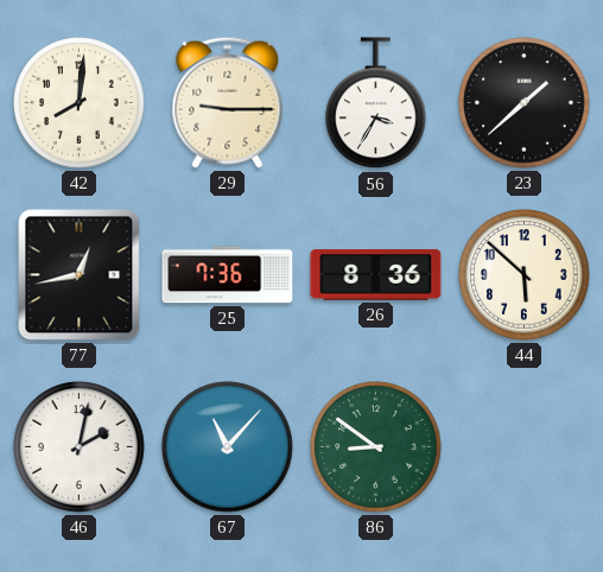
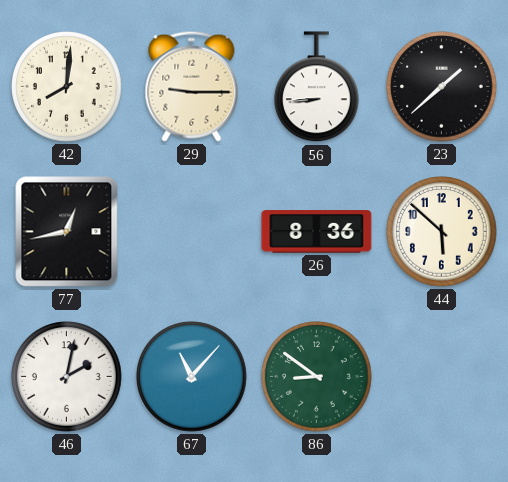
56: 3:35 -> 8:44 (317, 87)
25: 7:36 -> none (228, 275)
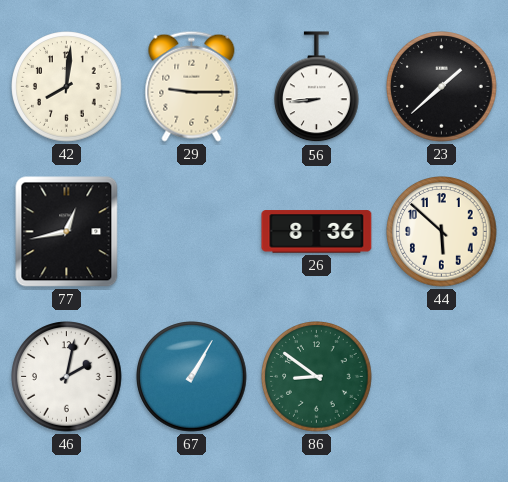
67: 11:07 -> 1:05 (192, 377)
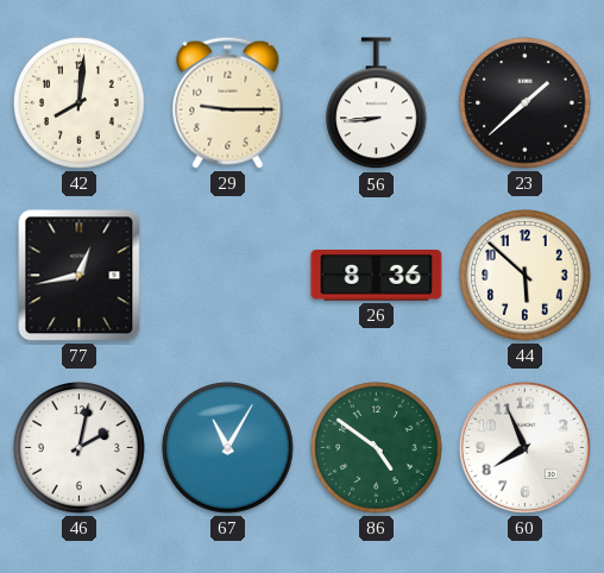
67: 1:05 -> 11:05 (228, 448)
86: 8:51 -> 4:51 (377, 448)
60: none -> 7:56 (524, 447)
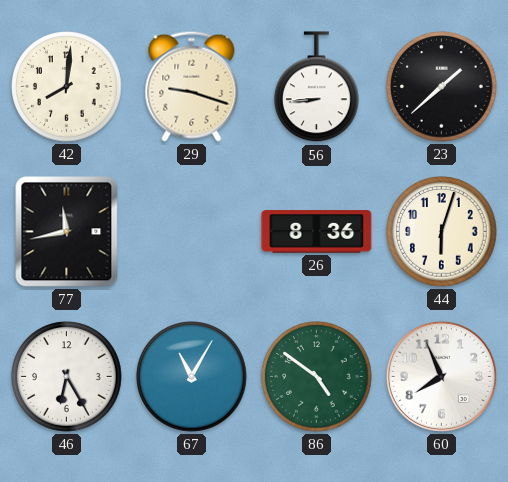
29: 9:15 -> 9:18 (192, 86)
77: 12:43 -> 11:43 (67, 232)
44: 5:52 -> 6:03 (442, 232)
46: 2:02 -> 6:25 (67, 377)
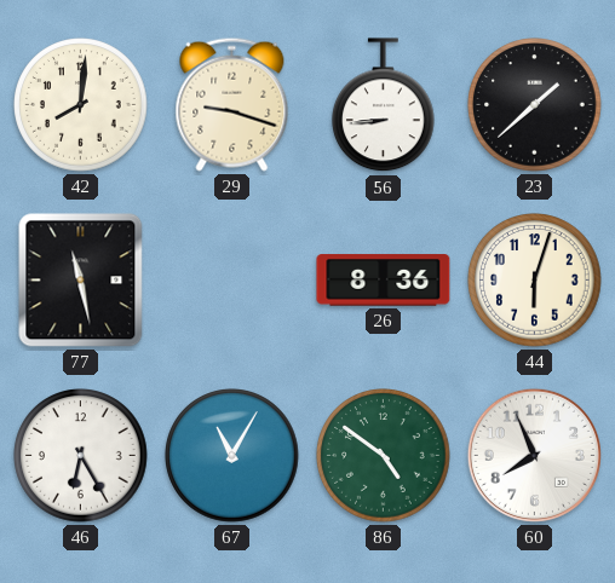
77: 11:43 -> 11:28 (81, 281)
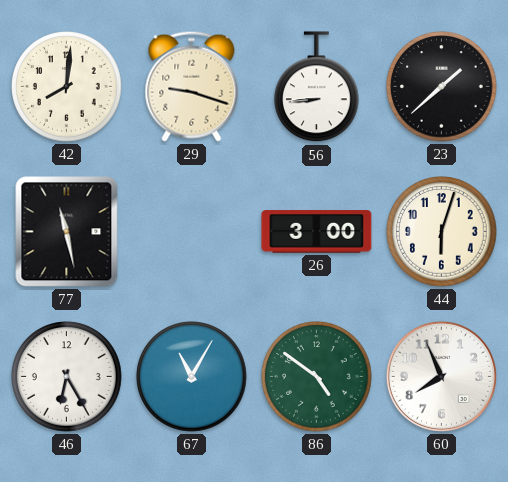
26: 8:36 -> 3:00 (317, 232)
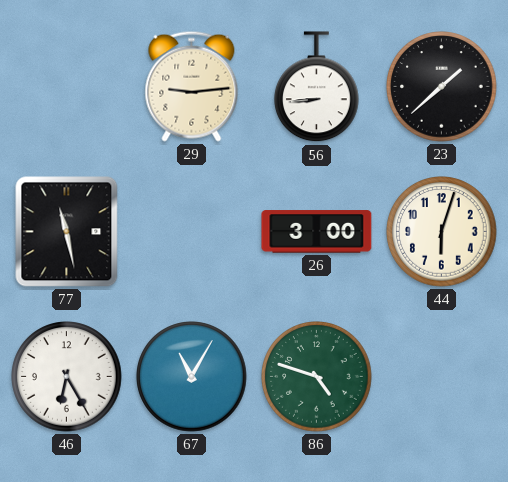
42: 8:01 -> none (67, 87)
29: 9:18 -> 9:14 (192, 86)
86: 4:51 -> 4:48 (317, 377)
60: 7:56 -> none (441, 376)
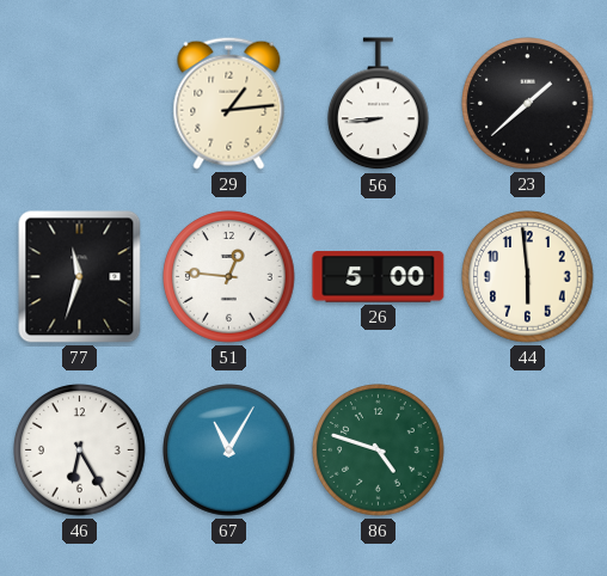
29: 9:14 -> 1:14 (229, 103)
77: 11:28 -> 11:33 (80, 277)
51: none -> 12:46 (229, 277)
26: 3:00 -> 5:00 (379, 277)
44: 6:03 -> 5:59 (528, 277)
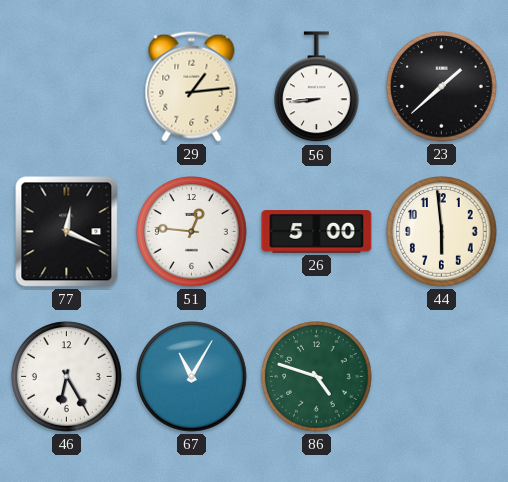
77: 11:33 -> 12:19 (67, 232)
